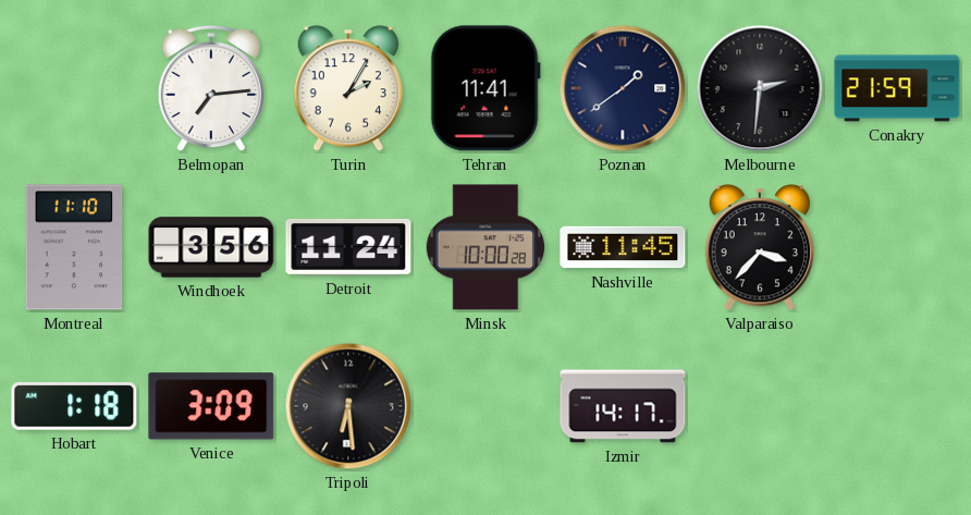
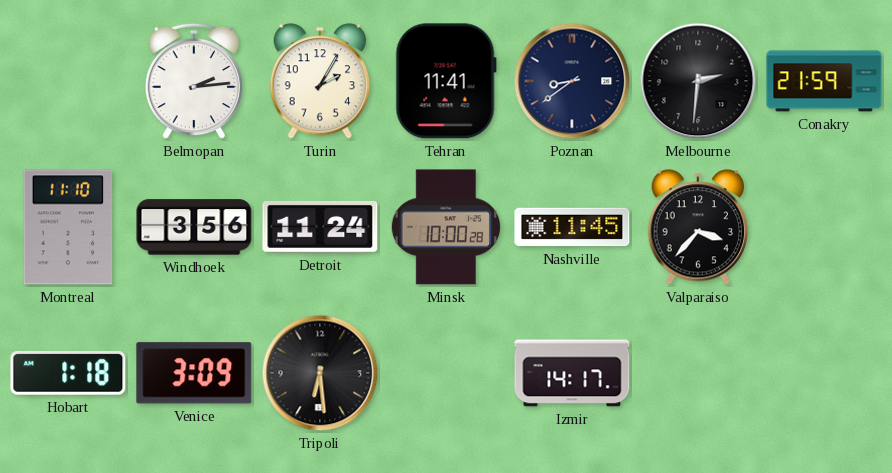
Belmopan: 7:14 -> 2:14 (194, 81)
Poznan: 1:39 -> 8:39 (572, 81)
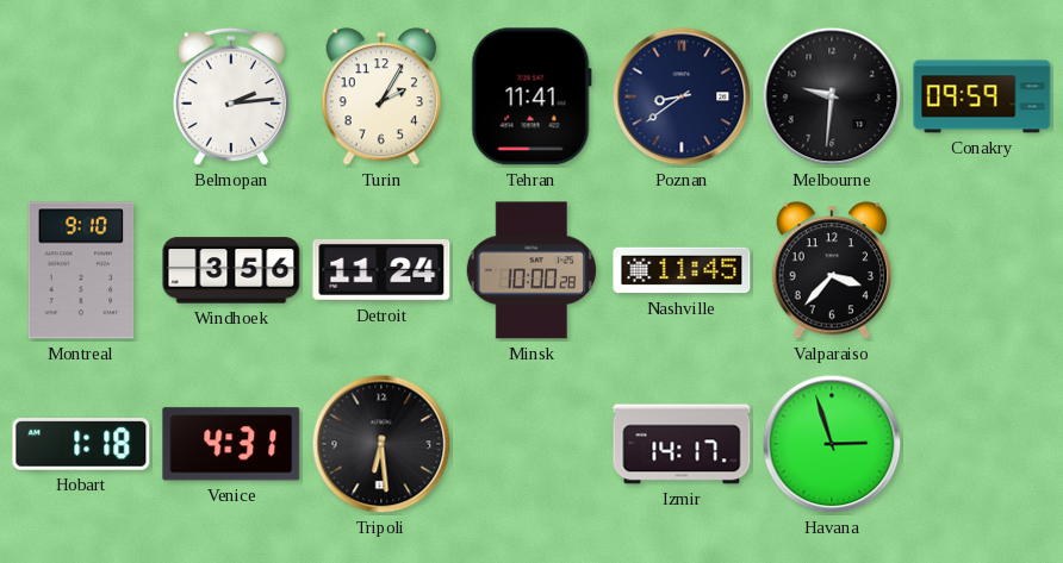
Melbourne: 2:31 -> 9:31 (832, 96)
Conakry: 21:59 -> 09:59 (982, 96)
Montreal: 11:10 -> 9:10 (81, 270)
Venice: 3:09 -> 4:31 (231, 444)
Havana: none -> 2:57 (832, 444)
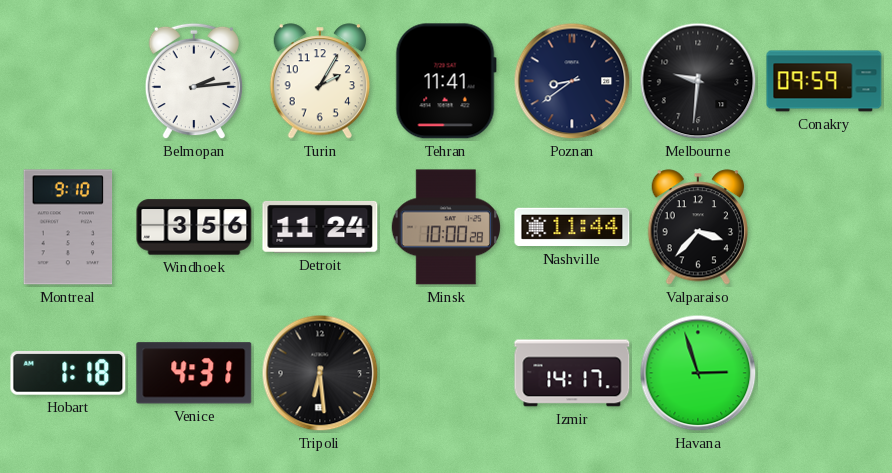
Nashville: 11:45 -> 11:44 (572, 227)
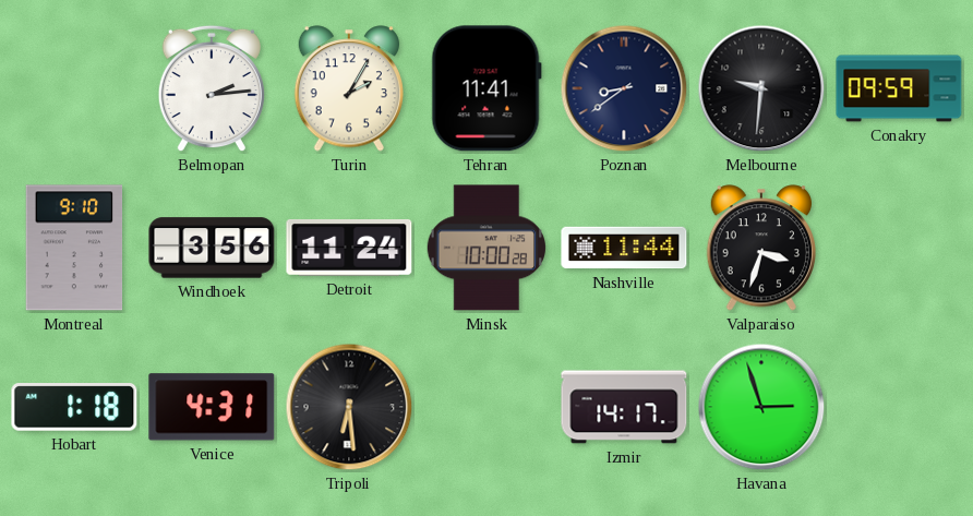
Valparaiso: 3:37 -> 3:33 (760, 248)
